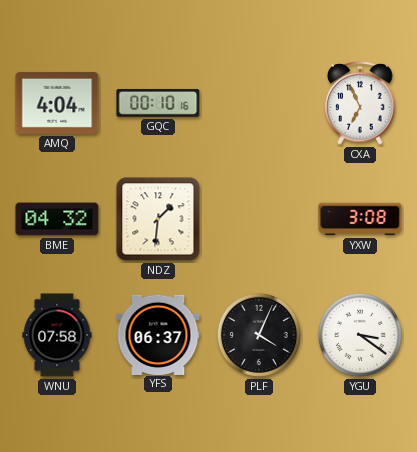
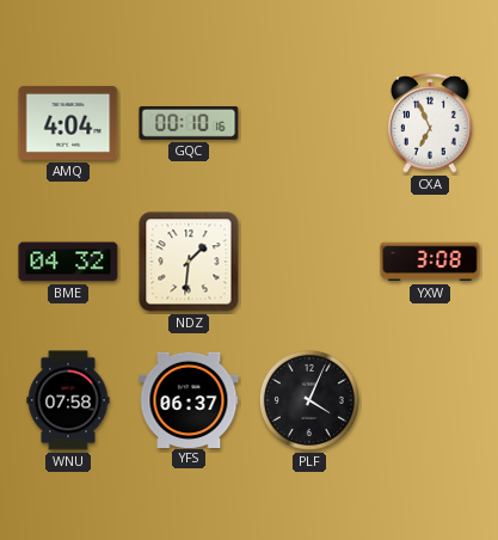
YGU: 3:21 -> none (360, 335)
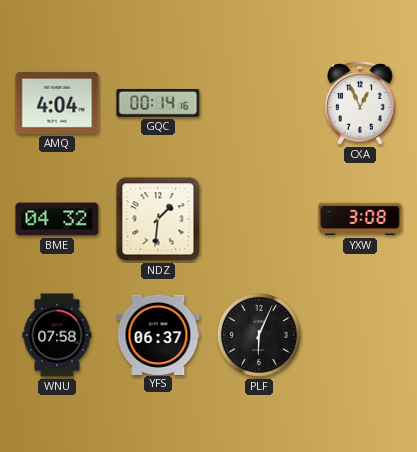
GQC: 00:10 -> 00:14 (158, 103)
CXA: 6:56 -> 12:56 (360, 104)
PLF: 4:04 -> 6:04 (259, 335)
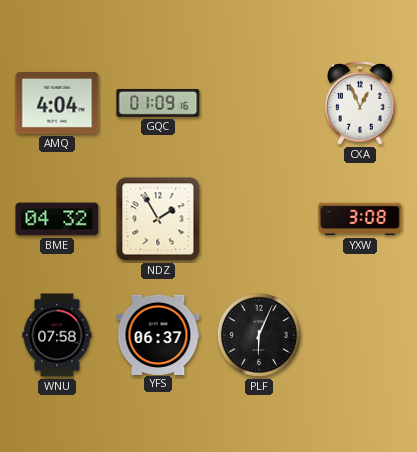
GQC: 00:14 -> 01:09 (158, 103)
NDZ: 1:31 -> 1:55 (158, 219)
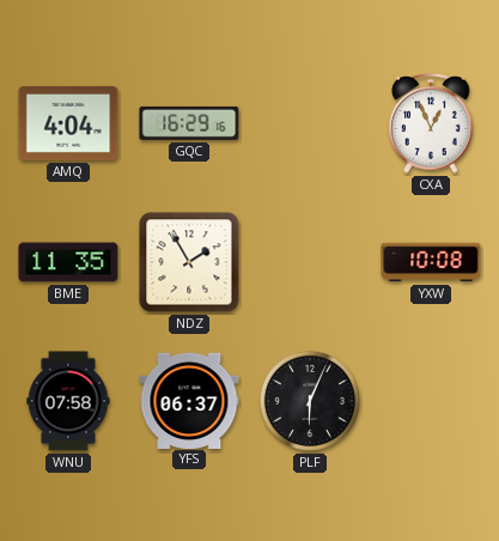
GQC: 01:09 -> 16:29 (189, 123)
BME: 04:32 -> 11:35 (68, 262)
YXW: 3:08 -> 10:08 (431, 262)
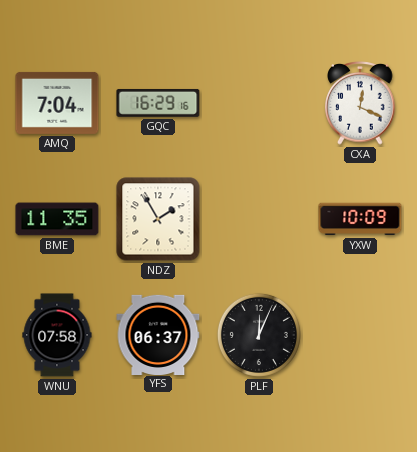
AMQ: 4:04 -> 7:04 (57, 103)
CXA: 12:56 -> 12:19 (360, 104)
YXW: 10:08 -> 10:09 (360, 219)
PLF: 6:04 -> 12:04 (259, 335)
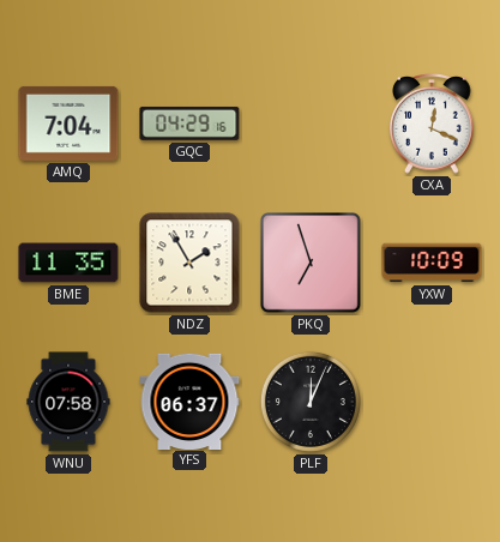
GQC: 16:29 -> 04:29 (189, 124)
PKQ: none -> 6:57 (312, 264)
